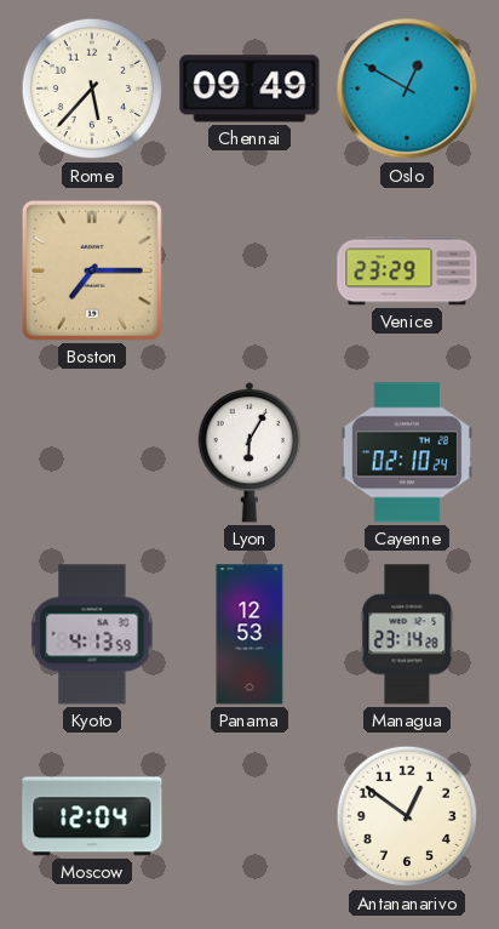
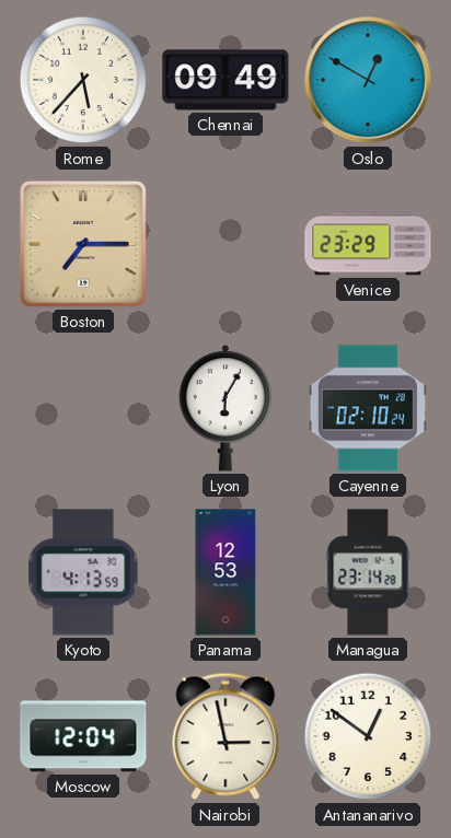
Nairobi: none -> 2:58 (225, 736)
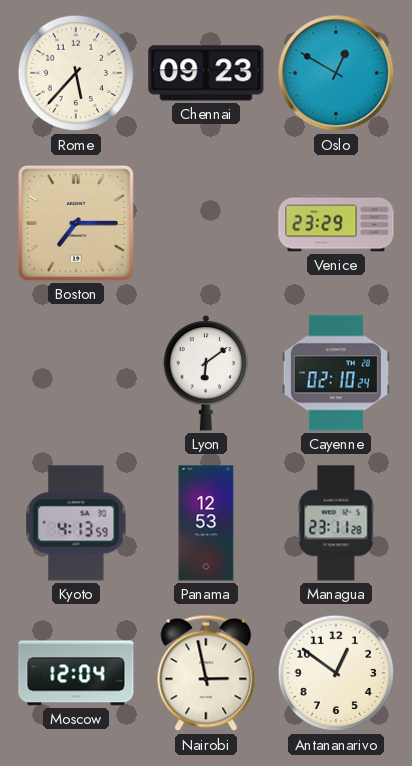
Chennai: 09:49 -> 09:23 (206, 73)
Lyon: 6:05 -> 6:09 (206, 373)
Managua: 23:14 -> 23:11 (336, 523)
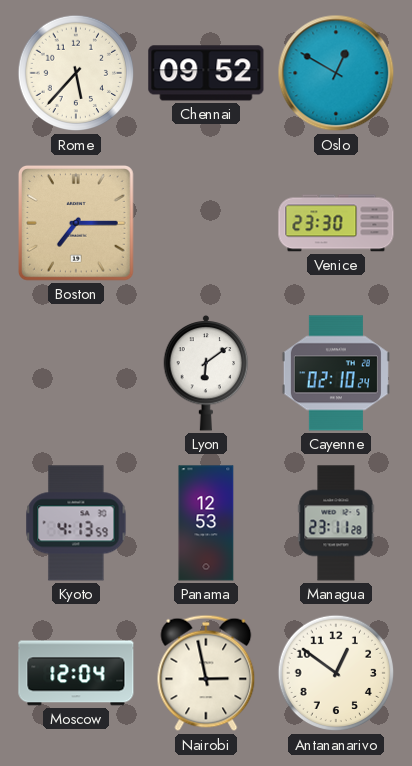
Chennai: 09:23 -> 09:52 (206, 73)
Venice: 23:29 -> 23:30 (336, 223)
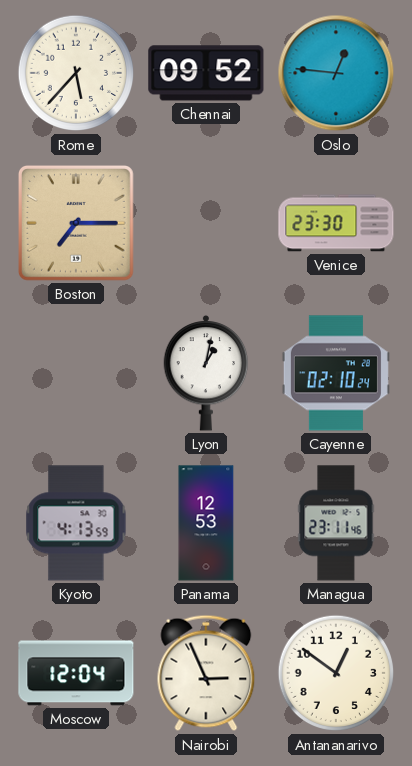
Oslo: 12:50 -> 12:46 (336, 73)
Lyon: 6:09 -> 1:02 (206, 373)
Managua: 23:11:28 -> 23:11:46 (336, 523)
Nairobi: 2:58 -> 2:56 (206, 673)
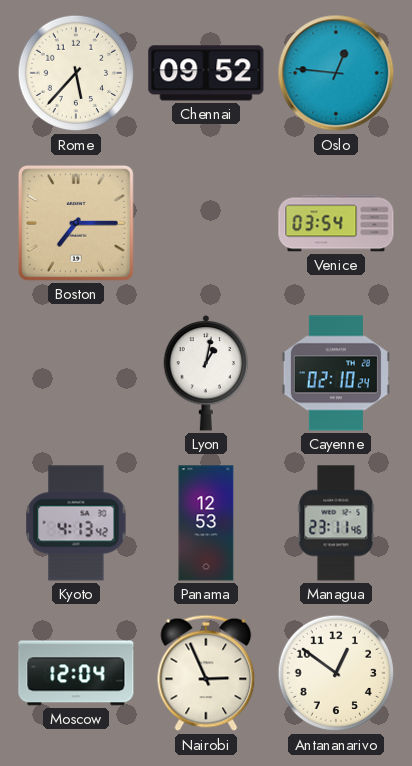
Venice: 23:30 -> 03:54 (336, 223)
Kyoto: 4:13:59 -> 4:13:42 (76, 523)
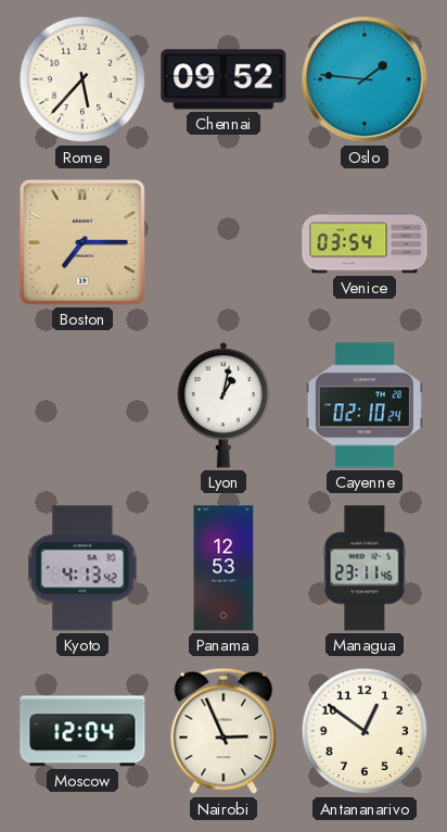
Oslo: 12:46 -> 1:46 (365, 79)
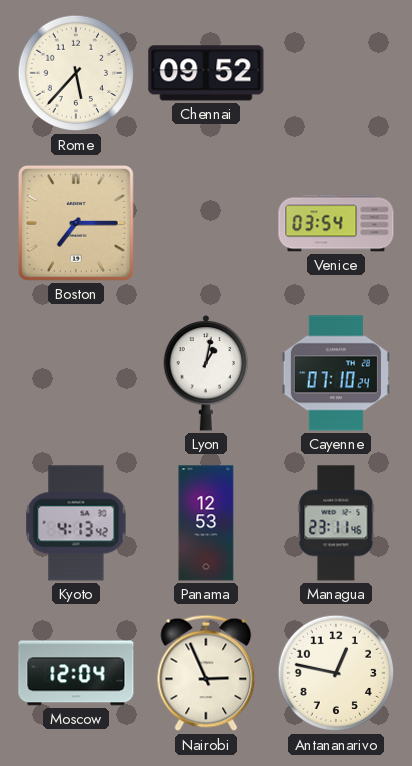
Oslo: 1:46 -> none (365, 79)
Cayenne: 02:10 -> 07:10 (336, 373)
Antananarivo: 12:51 -> 12:47 (336, 673)
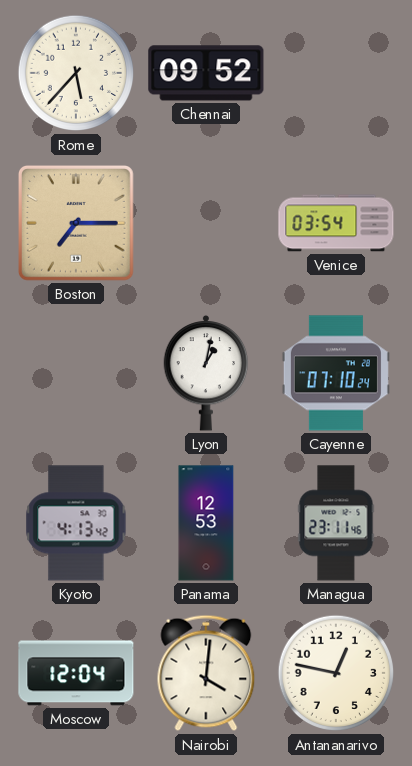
Nairobi: 2:56 -> 4:01 (206, 673)
